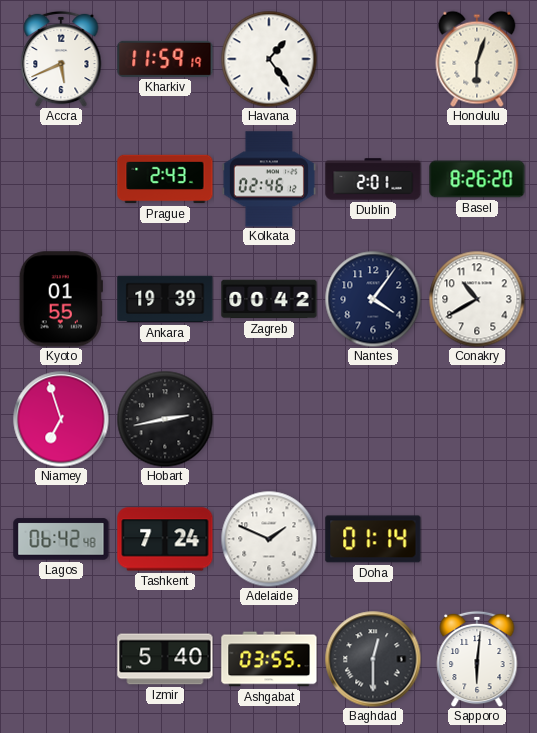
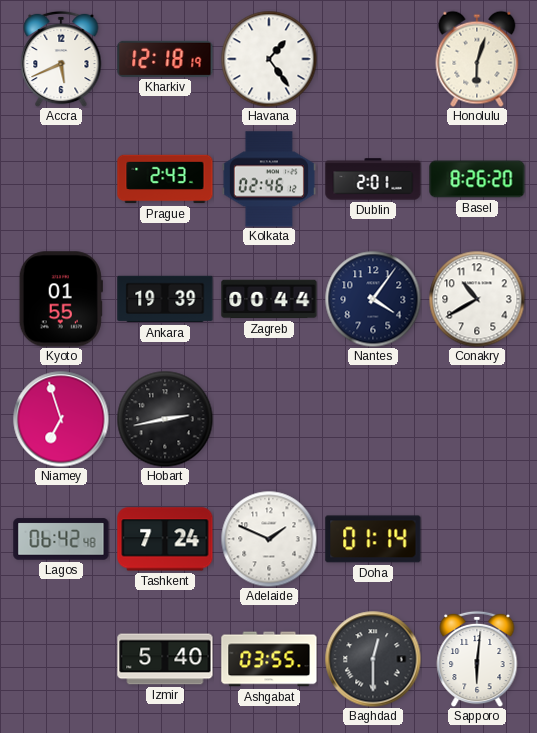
Kharkiv: 11:59 -> 12:18 (165, 59)
Zagreb: 00:42 -> 00:44 (269, 299)
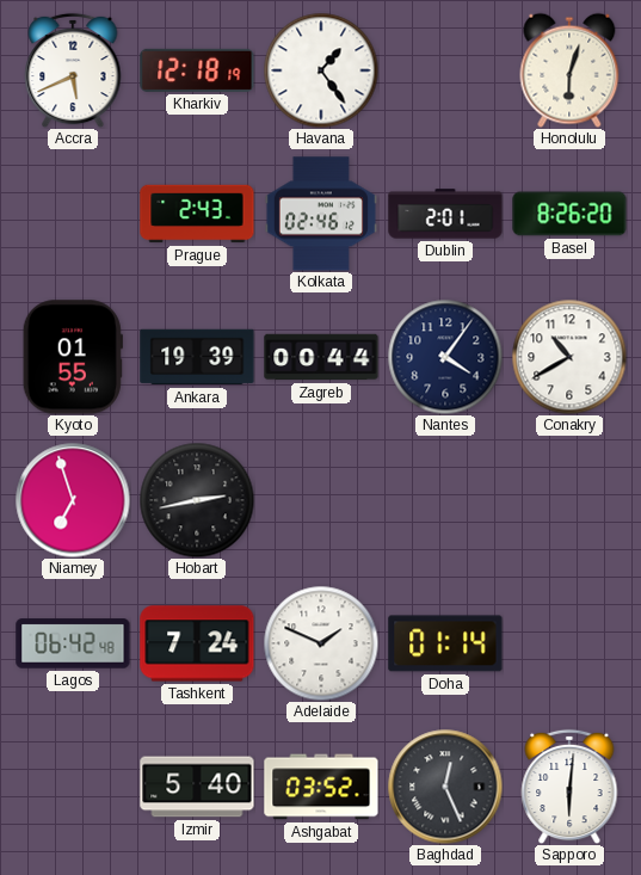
Ashgabat: 03:55 -> 03:52 (321, 787)
Baghdad: 12:30 -> 12:26 (445, 787)
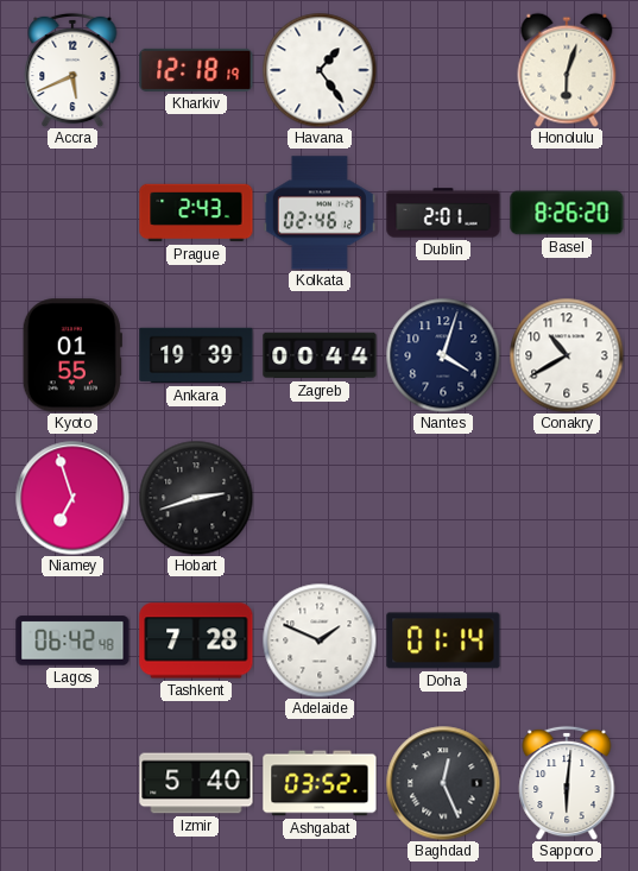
Nantes: 4:06 -> 4:03 (443, 355)
Hobart: 2:43 -> 2:42 (196, 498)
Tashkent: 7:24 -> 7:28 (196, 640)
